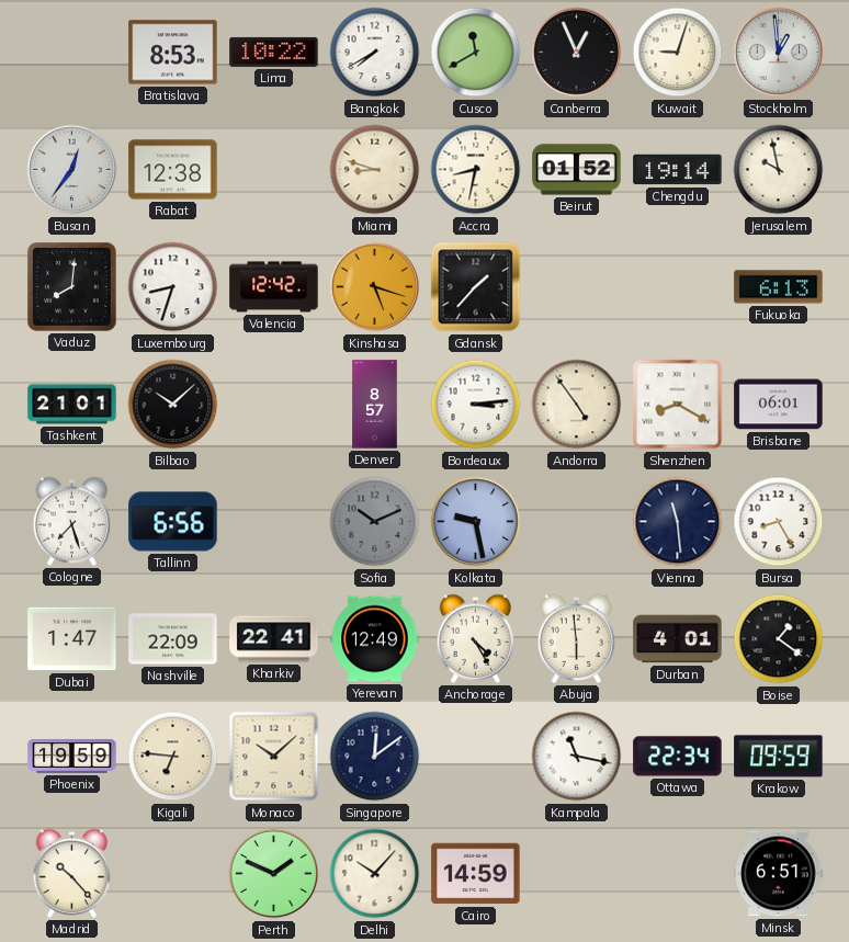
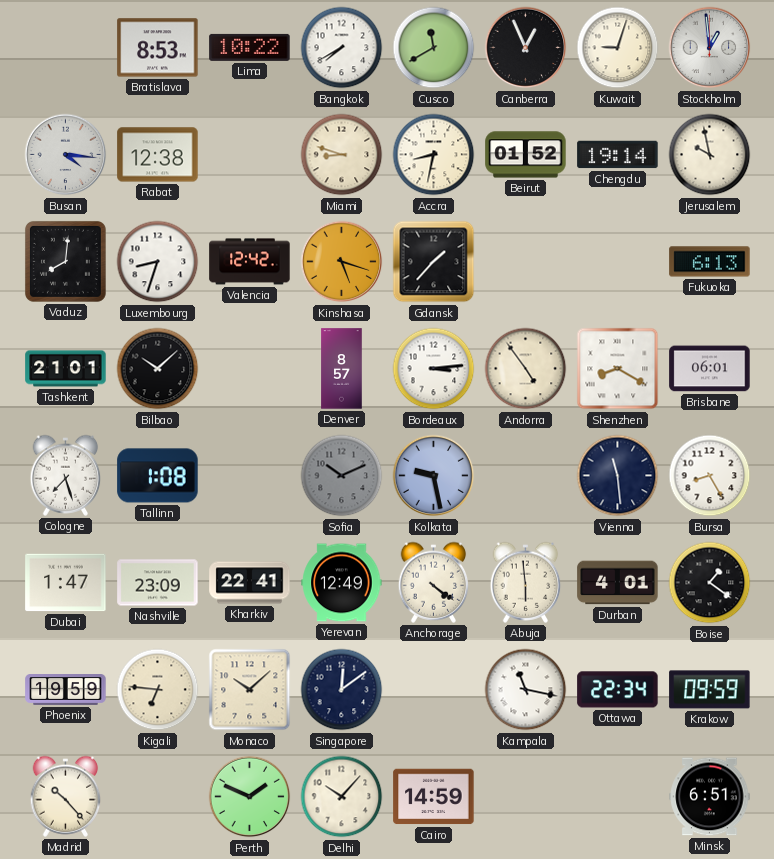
Busan: 12:36 -> 4:16 (66, 155)
Tallinn: 6:56 -> 1:08 (158, 476)
Nashville: 22:09 -> 23:09 (158, 583)
Anchorage: 4:25 -> 4:21 (434, 582)
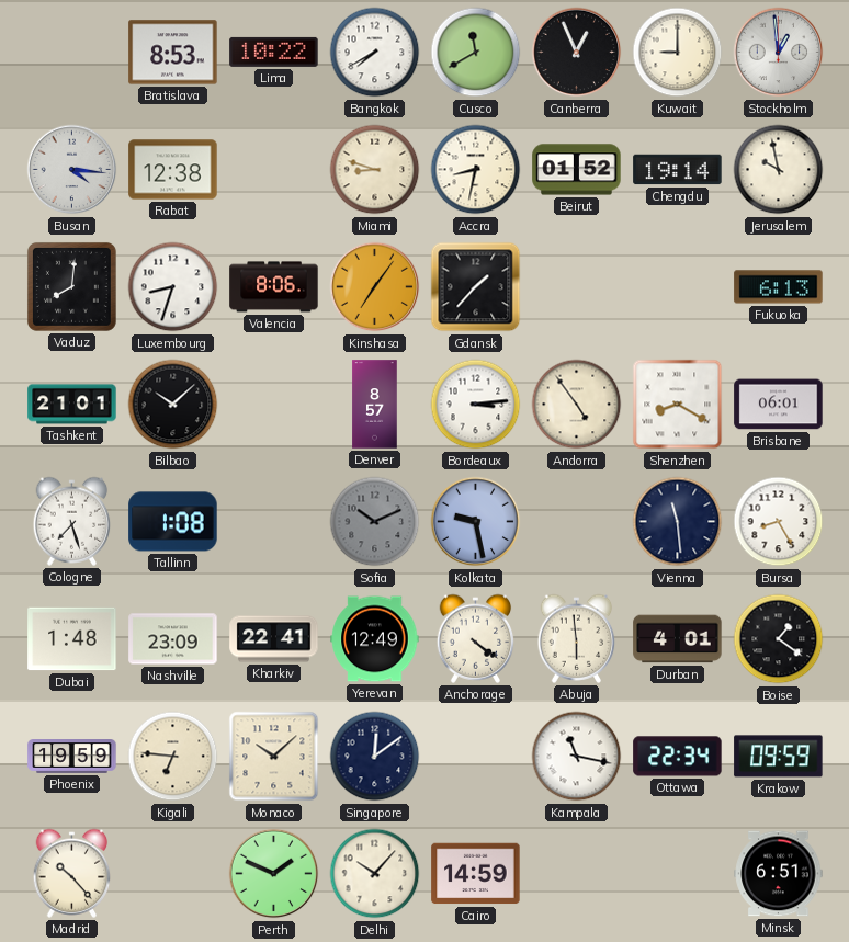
Kuwait: 9:03 -> 9:00 (678, 53)
Valencia: 12:42 -> 8:06 (274, 287)
Kinshasa: 5:18 -> 7:06 (375, 287)
Dubai: 1:47 -> 1:48 (72, 639)
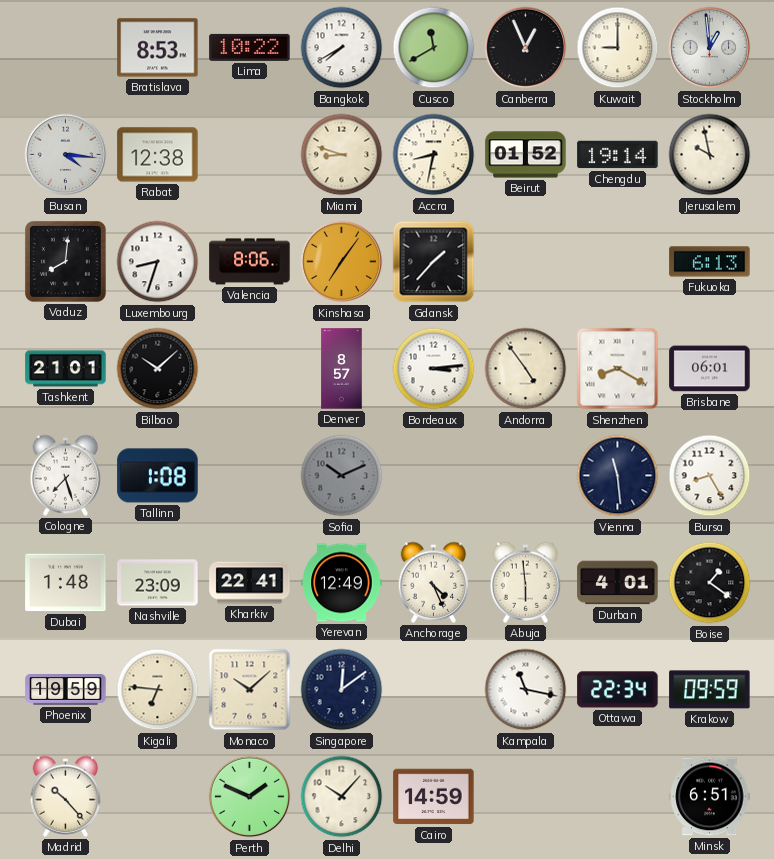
Kolkata: 9:28 -> none (476, 522)
Anchorage: 4:21 -> 4:26 (434, 582)
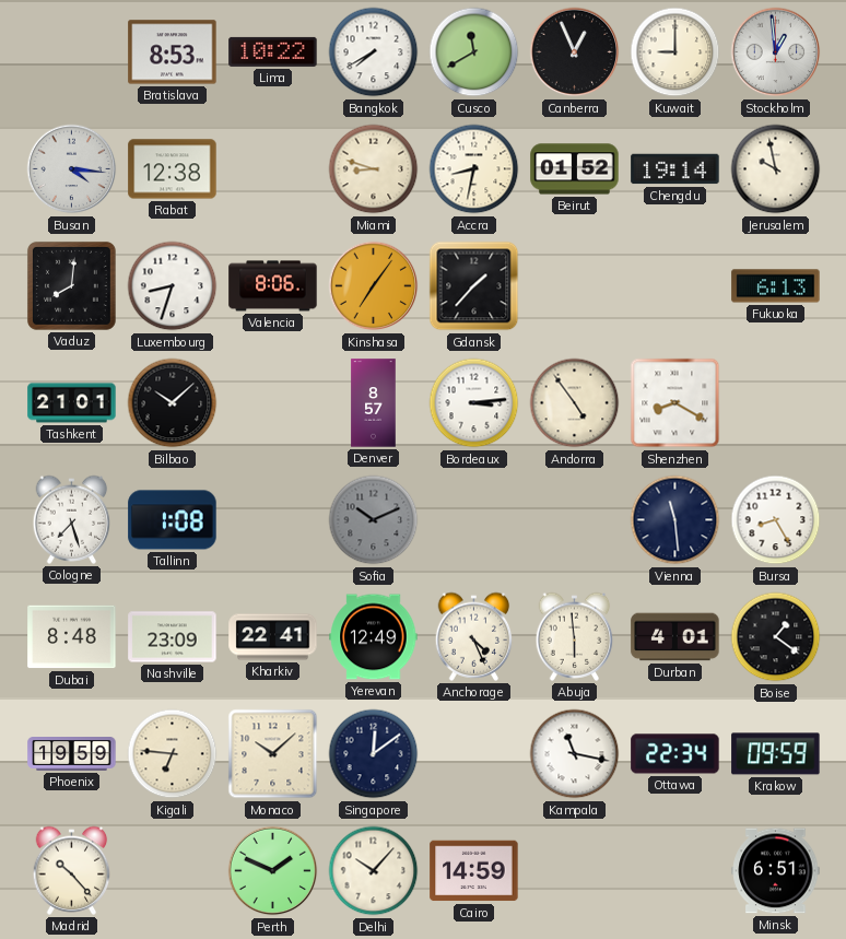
Brisbane: 06:01 -> none (710, 369)
Dubai: 1:48 -> 8:48 (72, 637)
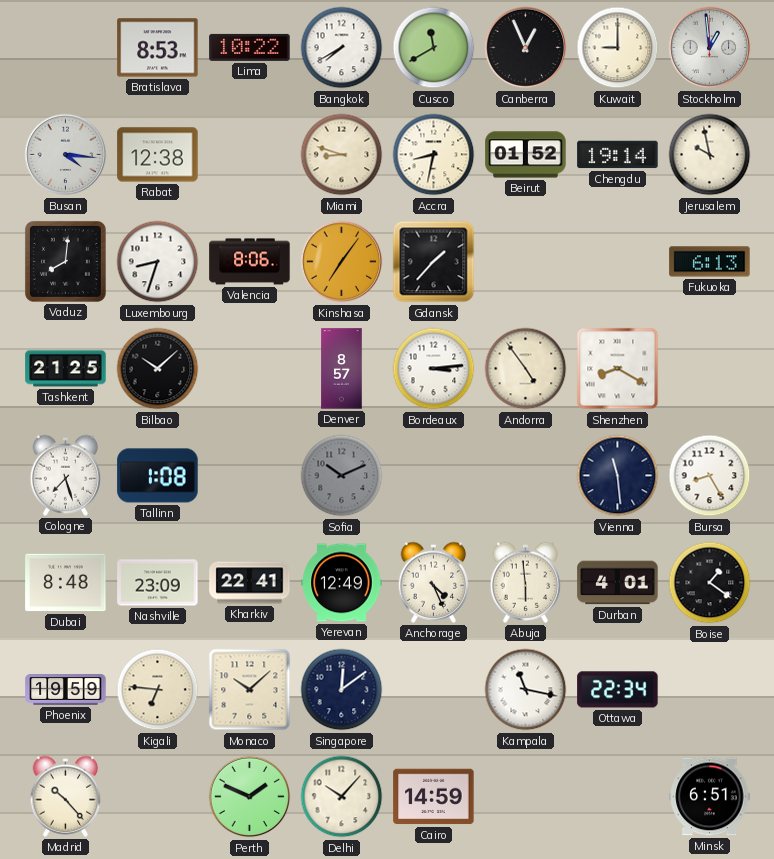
Tashkent: 21:01 -> 21:25 (66, 369)
Krakow: 09:59 -> none (776, 754)
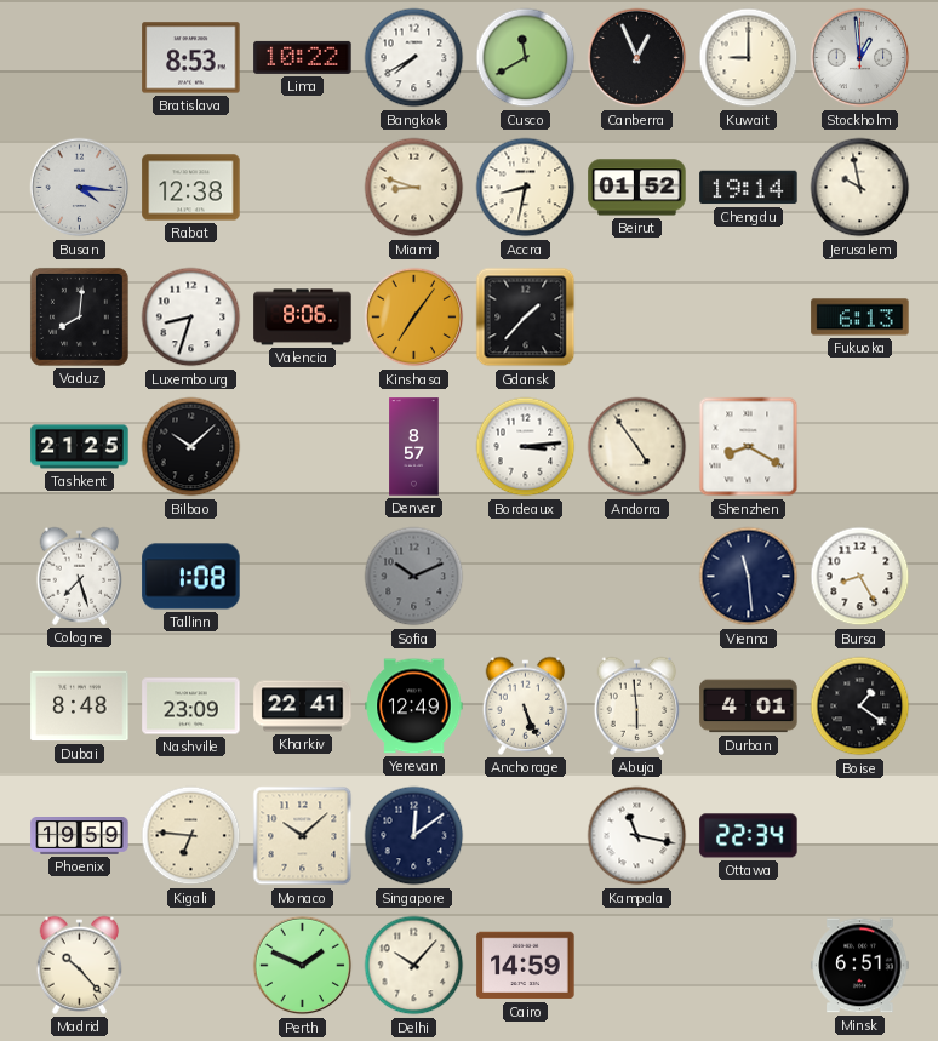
Anchorage: 4:26 -> 5:26 (526, 705)
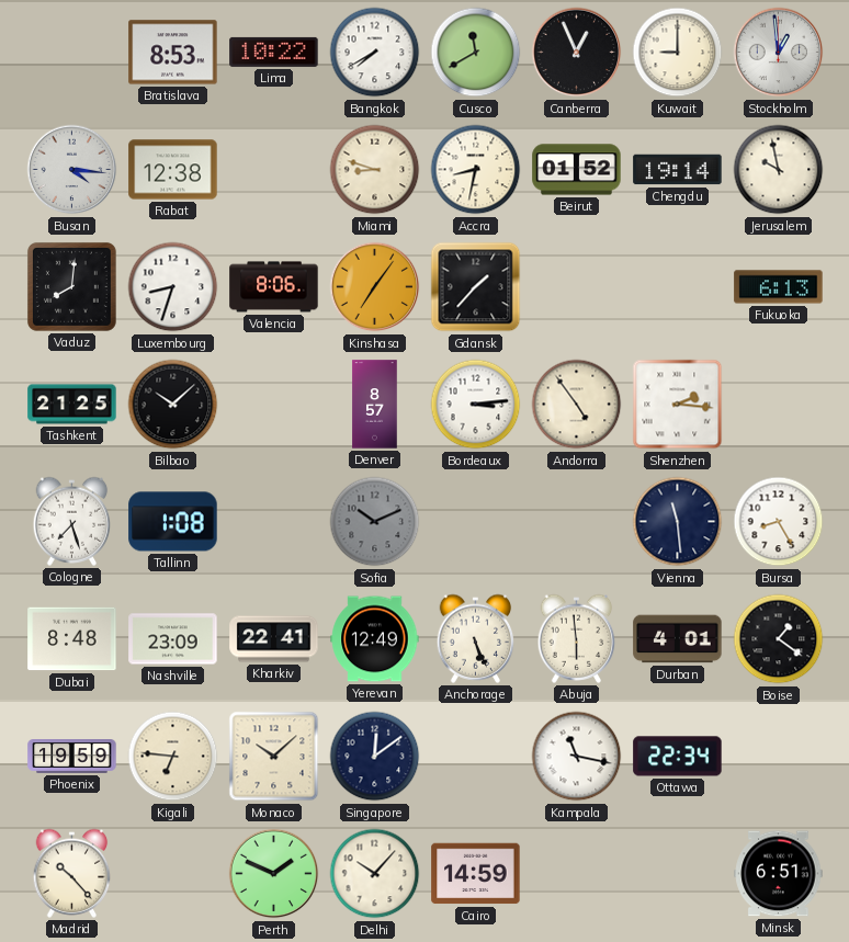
Shenzhen: 8:20 -> 2:16 (678, 405)
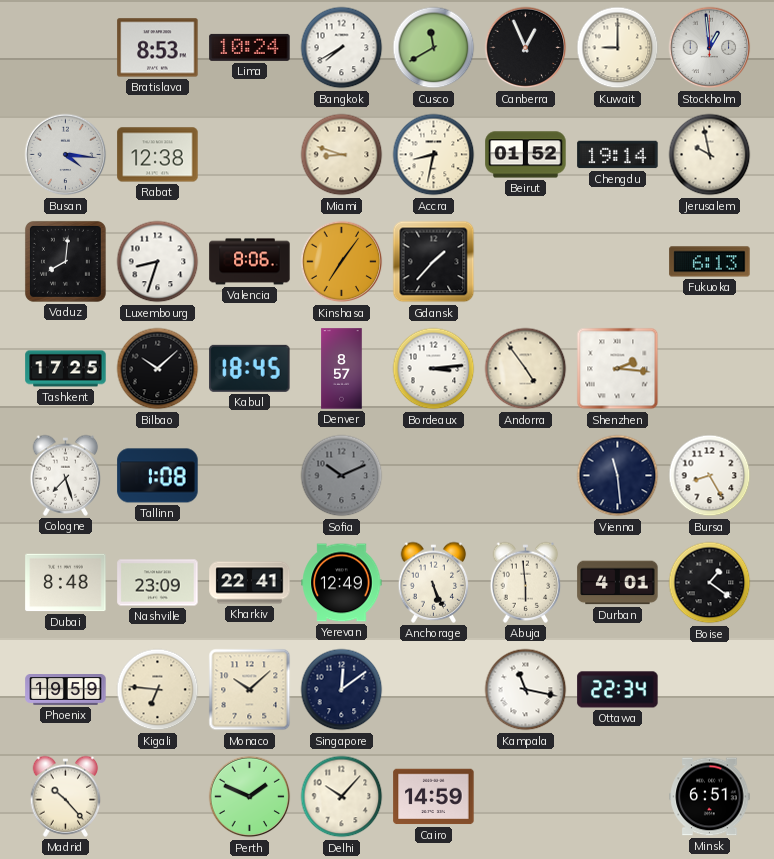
Lima: 10:22 -> 10:24 (250, 47)
Tashkent: 21:25 -> 17:25 (66, 369)
Kabul: none -> 18:45 (250, 368)
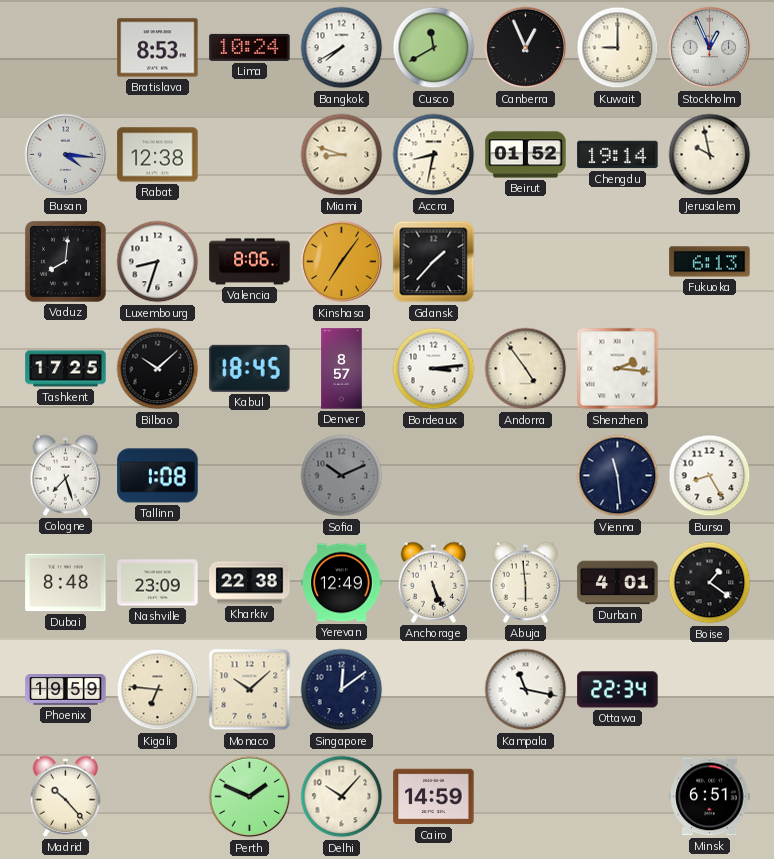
Stockholm: 12:59 -> 12:56 (710, 48)
Kharkiv: 22:41 -> 22:38 (250, 583)
